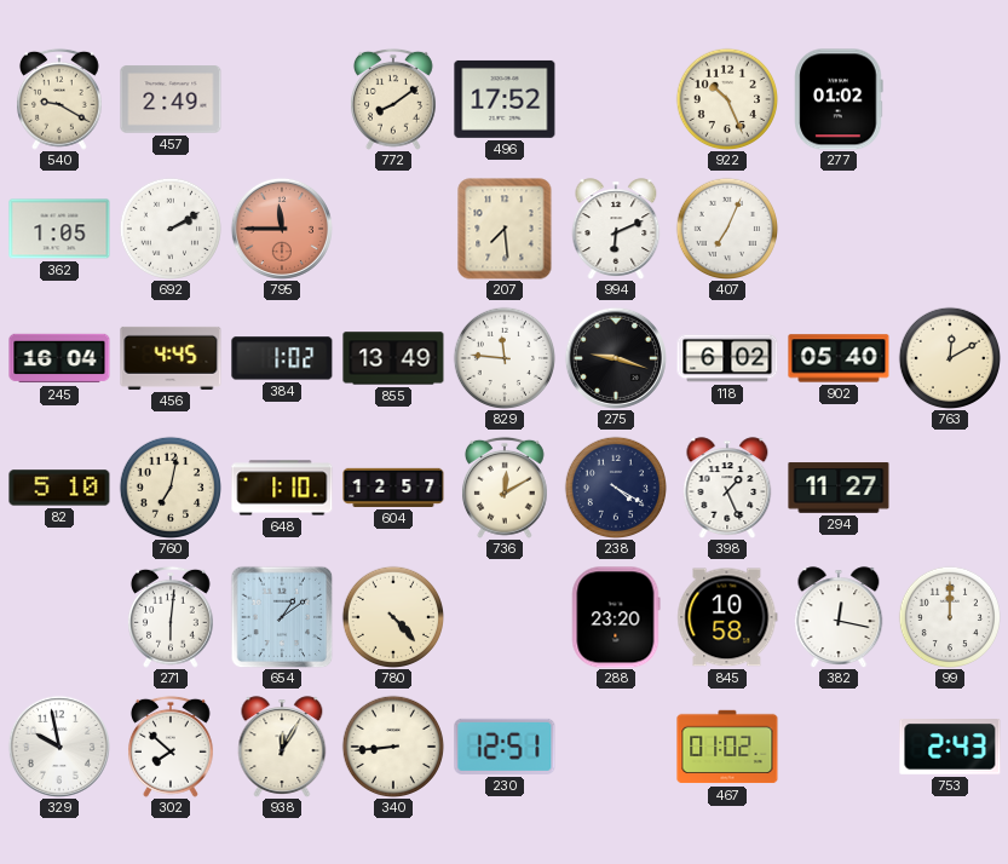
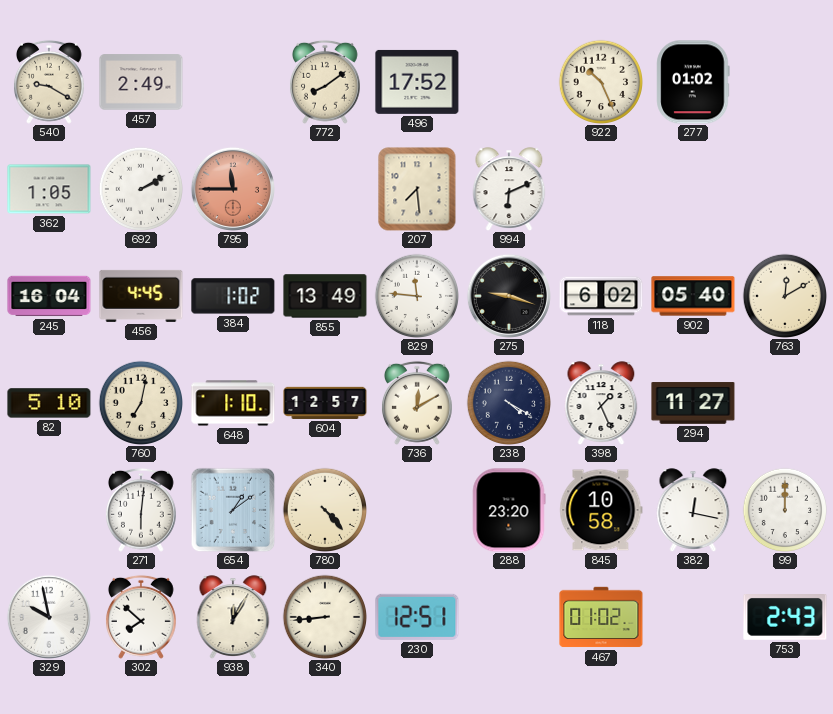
407: 7:04 -> none (726, 227)
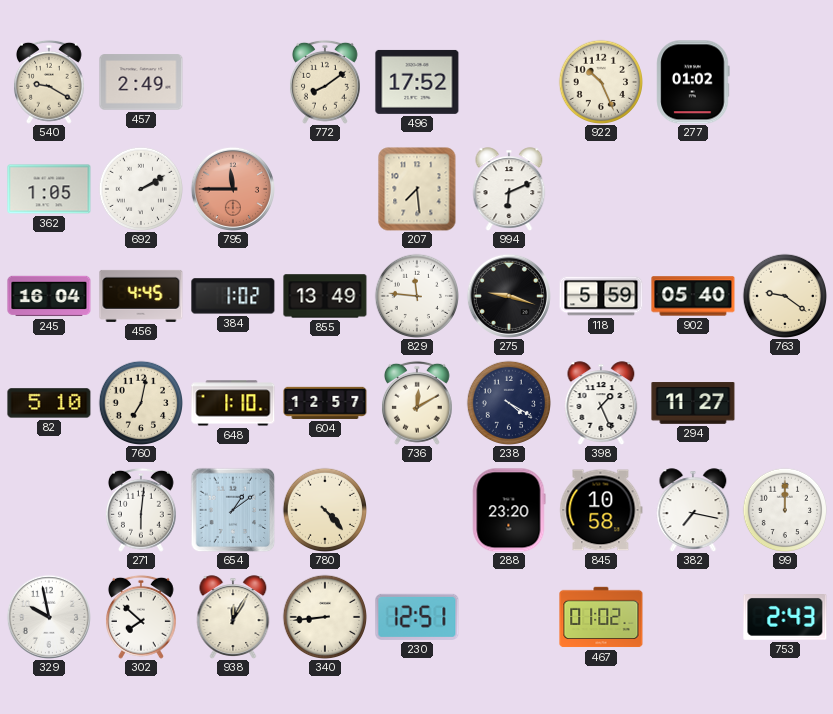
118: 6:02 -> 5:59 (601, 296)
763: 12:10 -> 9:21 (784, 295)
382: 12:17 -> 7:17 (693, 510)
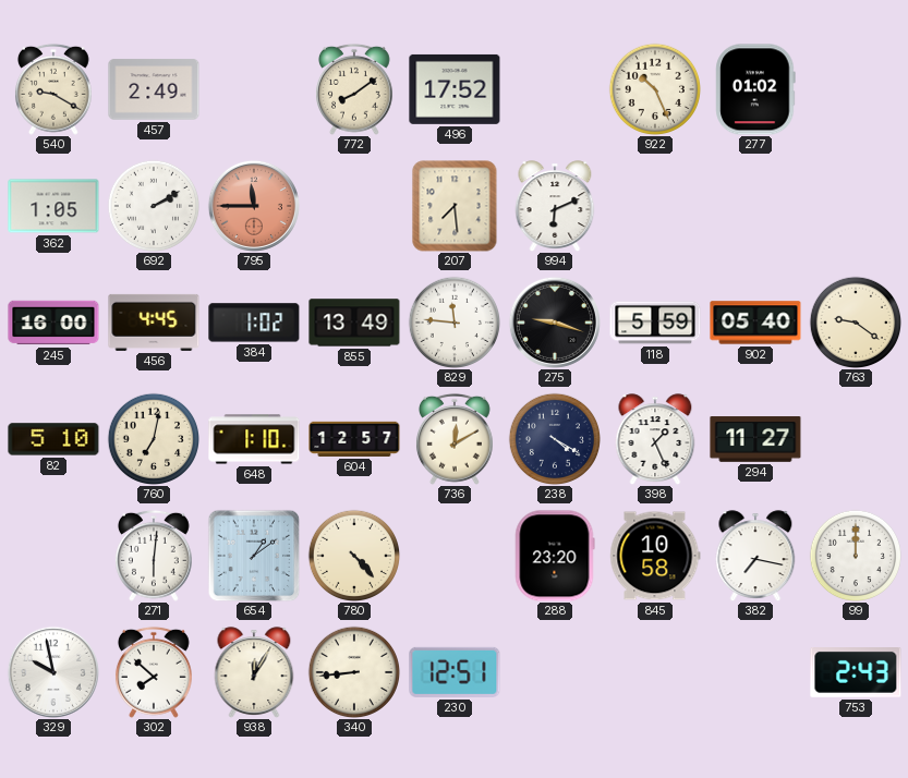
245: 16:04 -> 16:00 (53, 323)
467: 01:02 -> none (601, 617)
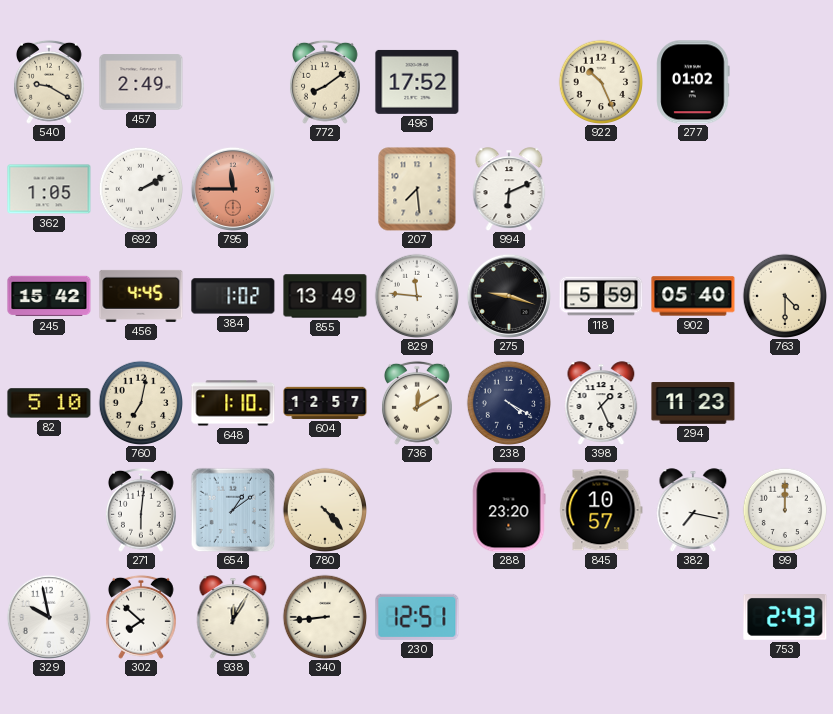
245: 16:00 -> 15:42 (49, 296)
763: 9:21 -> 4:30 (784, 295)
294: 11:27 -> 11:23 (693, 403)
845: 10:58 -> 10:57 (601, 510)
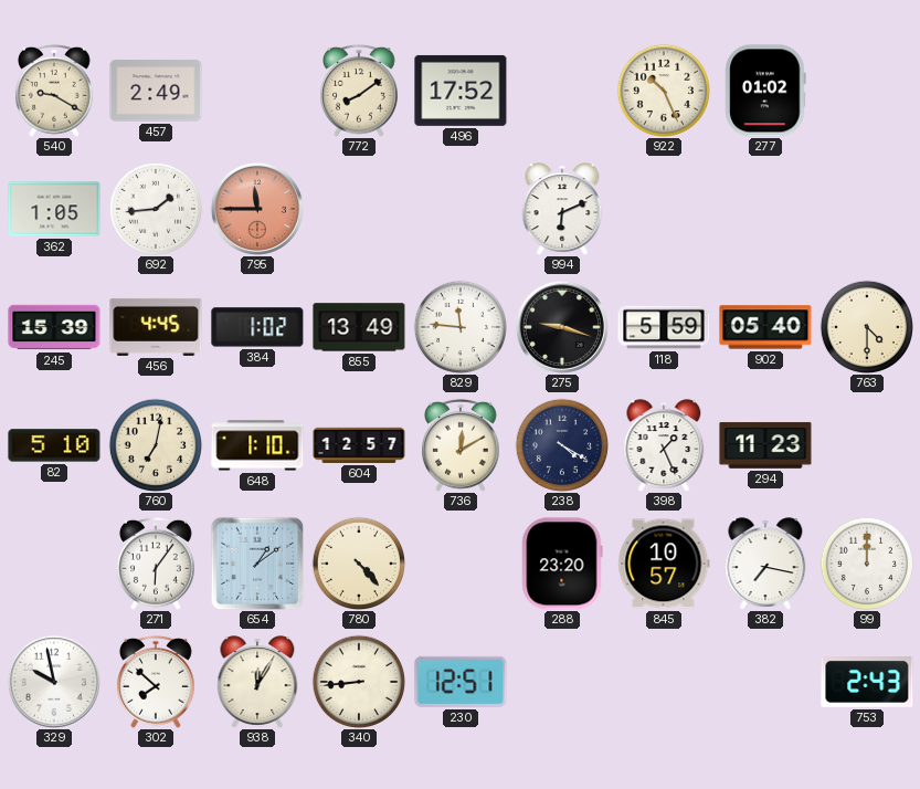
692: 2:10 -> 1:44 (155, 208)
207: 7:29 -> none (417, 189)
245: 15:42 -> 15:39 (54, 327)
271: 6:01 -> 6:06 (156, 564)
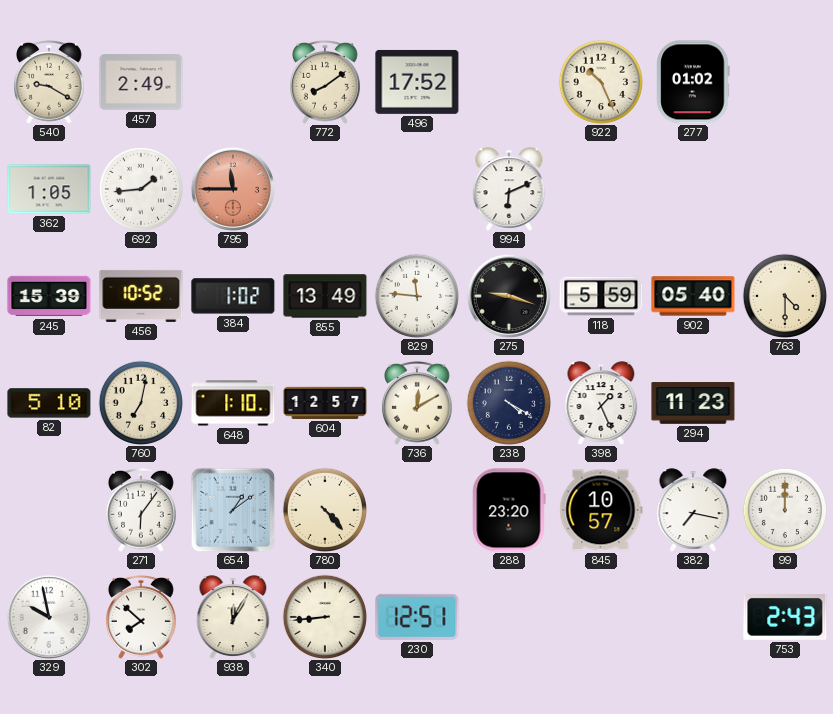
456: 4:45 -> 10:52 (141, 296)
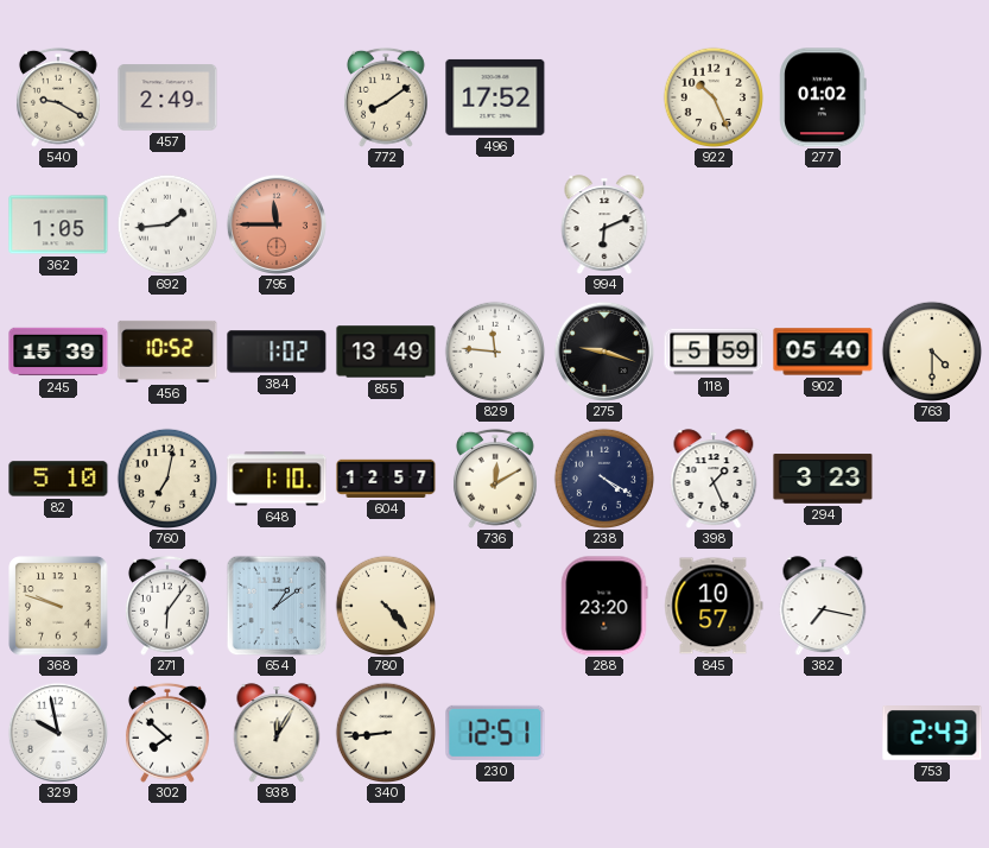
294: 11:23 -> 3:23 (823, 479)
368: none -> 9:48 (58, 606)
99: 12:00 -> none (784, 509)
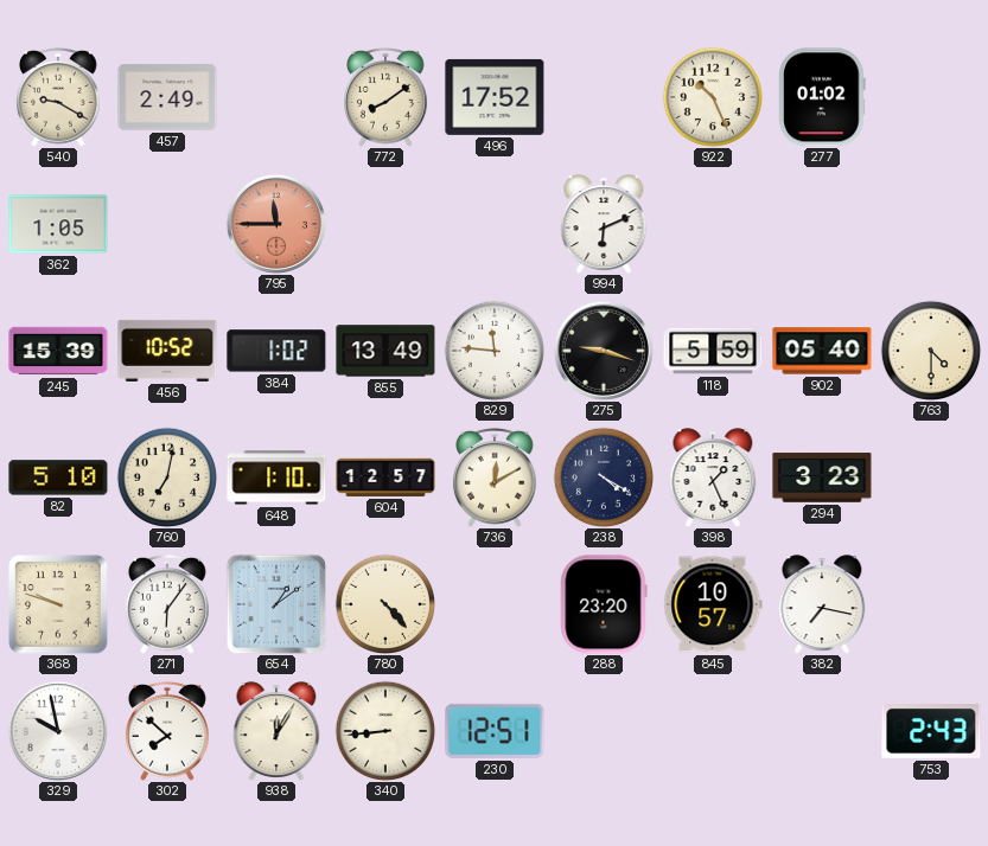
692: 1:44 -> none (166, 223)
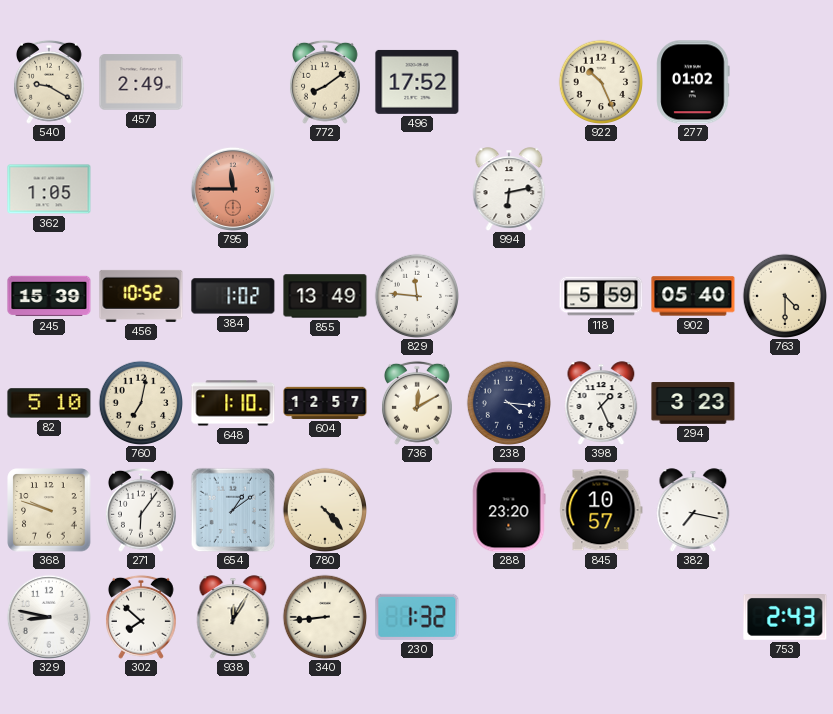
994: 6:11 -> 6:13 (509, 189)
275: 9:18 -> none (604, 351)
238: 4:20 -> 4:16 (508, 402)
329: 9:58 -> 8:47 (49, 617)
230: 12:51 -> 1:32 (417, 617)
